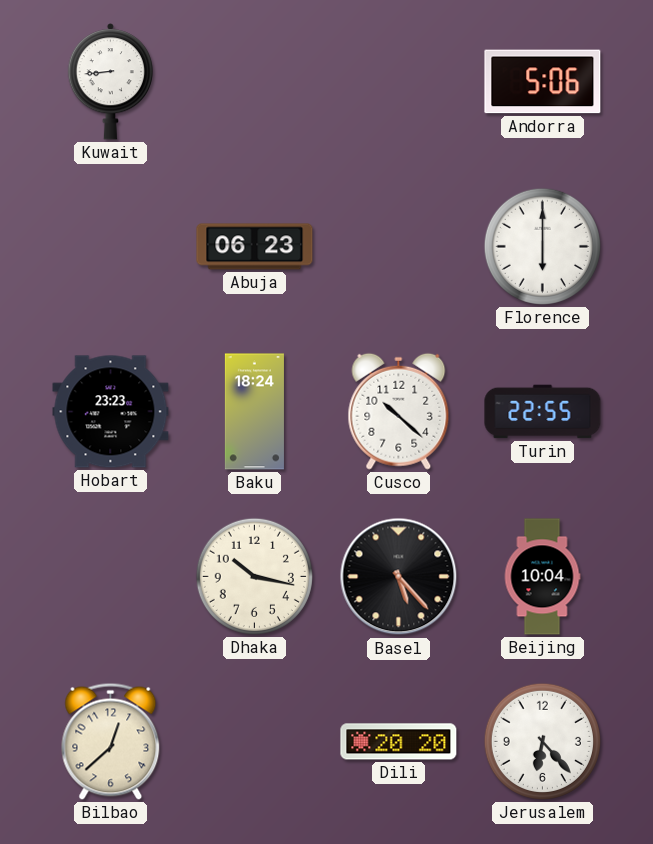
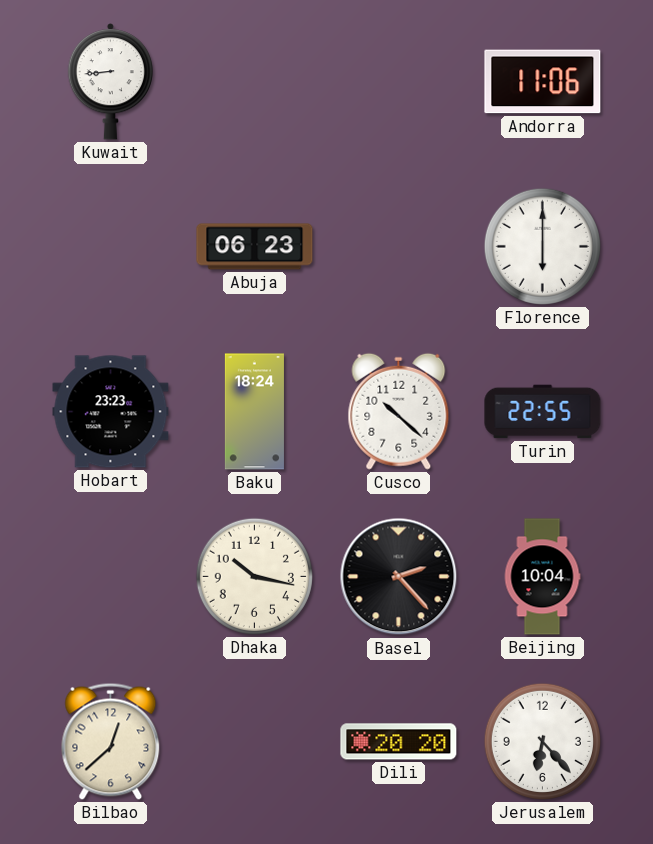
Andorra: 5:06 -> 11:06 (543, 82)
Basel: 5:23 -> 2:23 (399, 577)
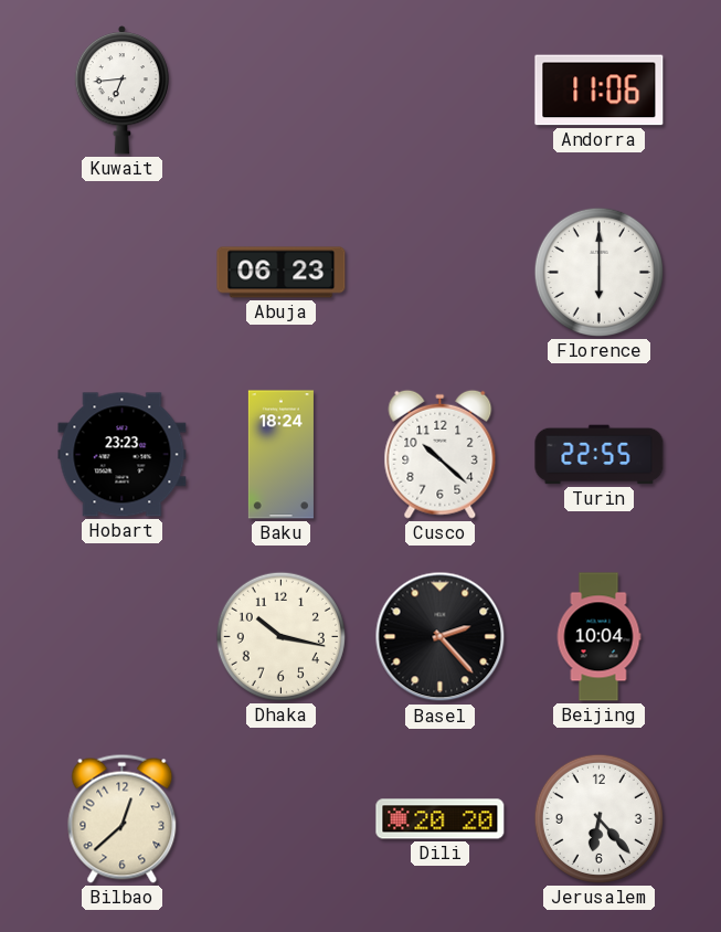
Kuwait: 8:44 -> 6:44 (121, 91)
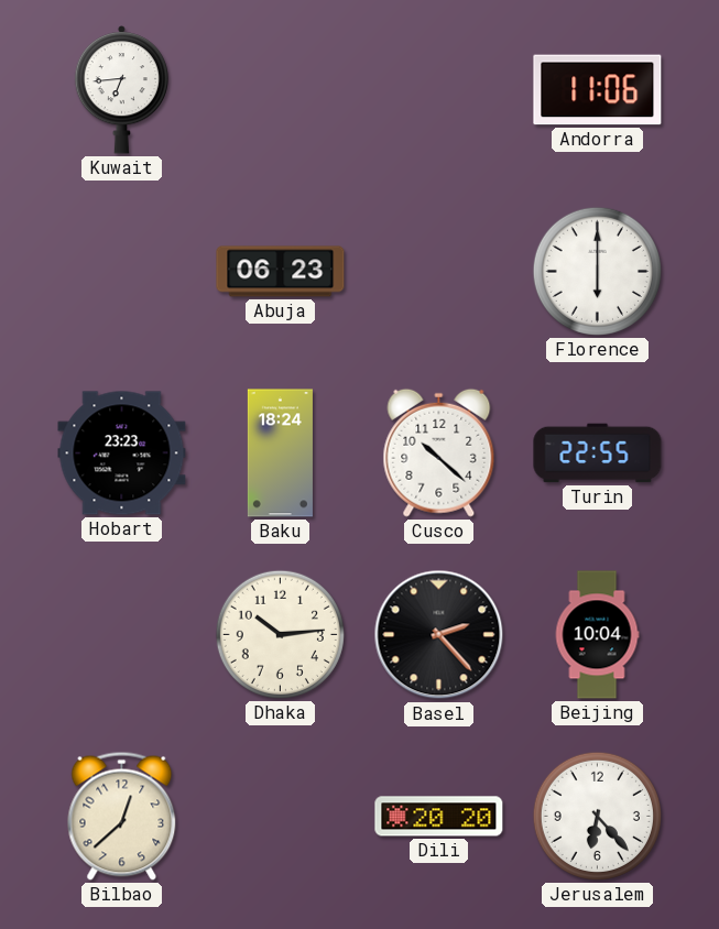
Dhaka: 10:17 -> 10:14 (280, 634)
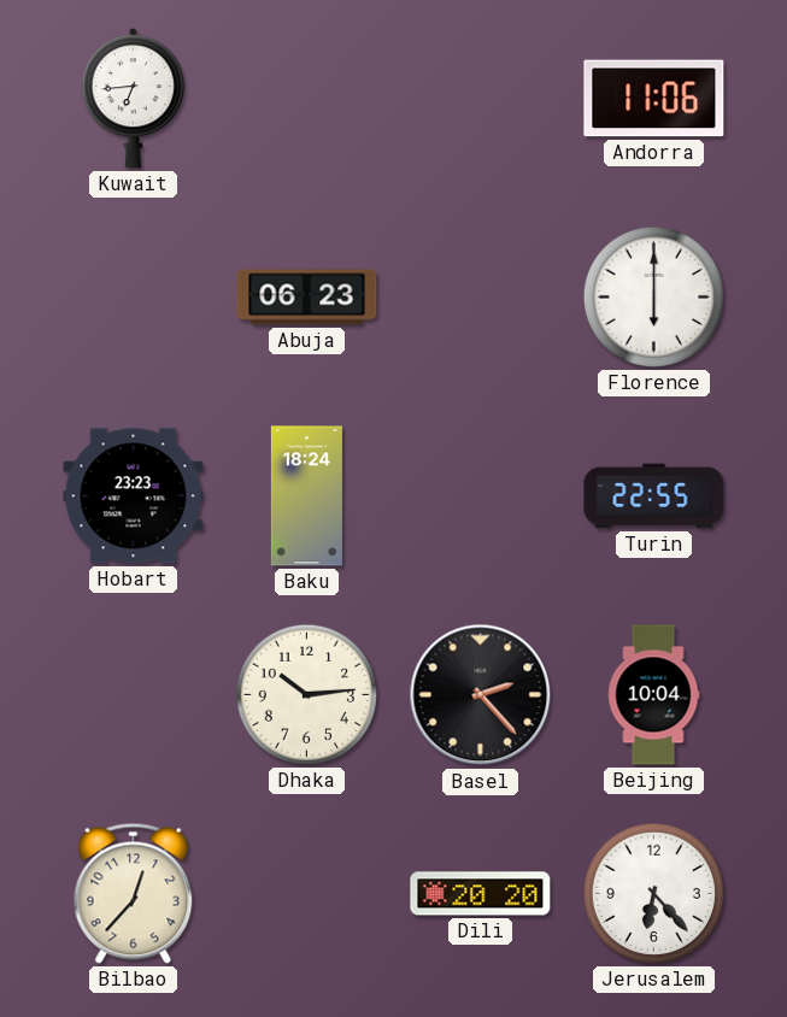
Cusco: 10:22 -> none (439, 452)
Bilbao: 12:38 -> 12:37 (134, 893)
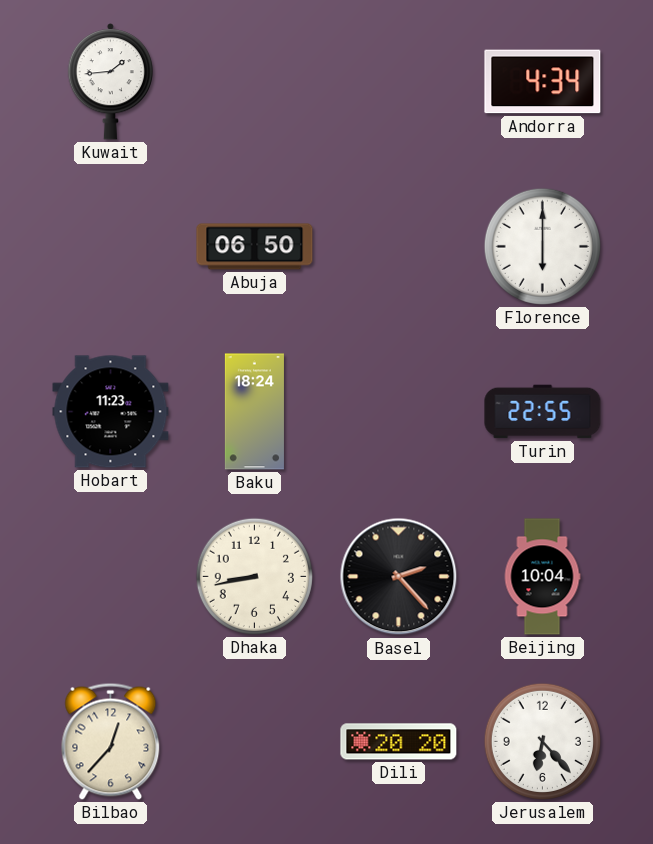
Kuwait: 6:44 -> 1:44 (110, 82)
Andorra: 11:06 -> 4:34 (543, 82)
Abuja: 06:23 -> 06:50 (255, 247)
Hobart: 23:23 -> 11:23 (111, 412)
Dhaka: 10:14 -> 8:43 (254, 576)
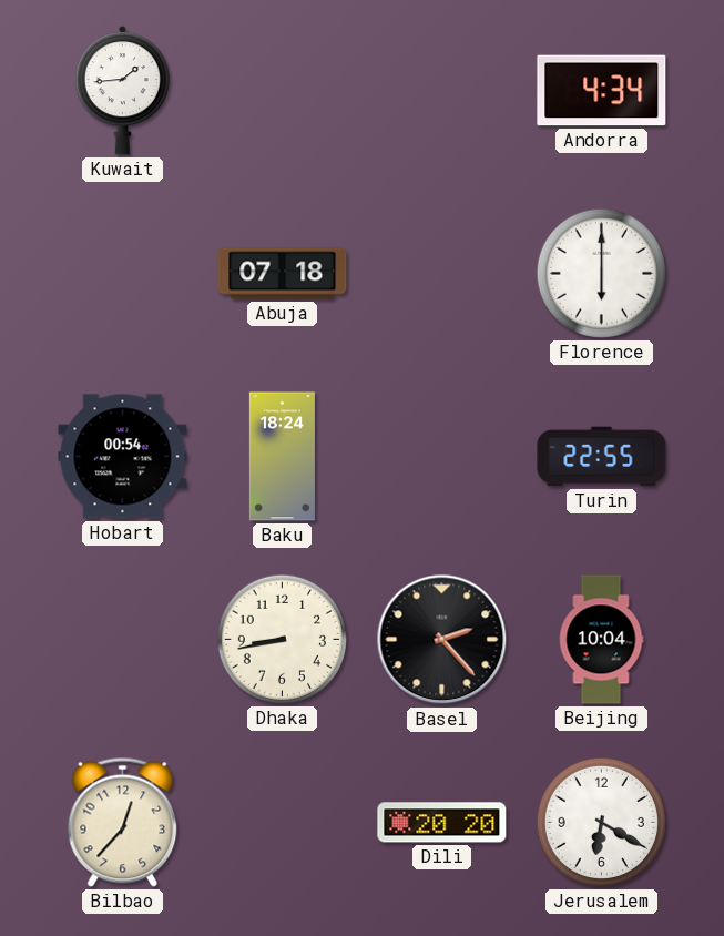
Abuja: 06:50 -> 07:18 (283, 274)
Hobart: 11:23 -> 00:54 (123, 457)
Jerusalem: 6:23 -> 6:20 (601, 822)
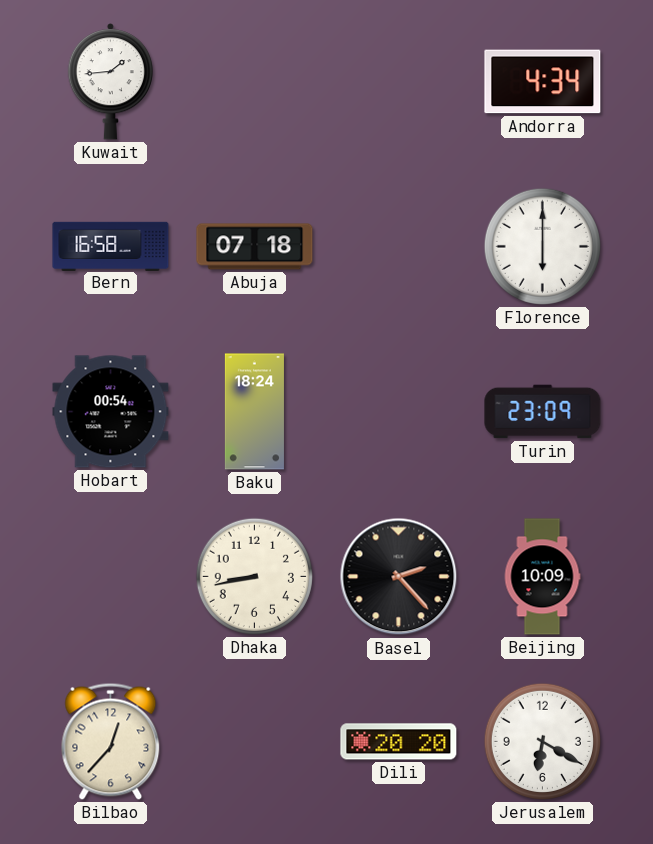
Bern: none -> 16:58 (111, 246)
Turin: 22:55 -> 23:09 (543, 412)
Beijing: 10:04 -> 10:09 (542, 577)
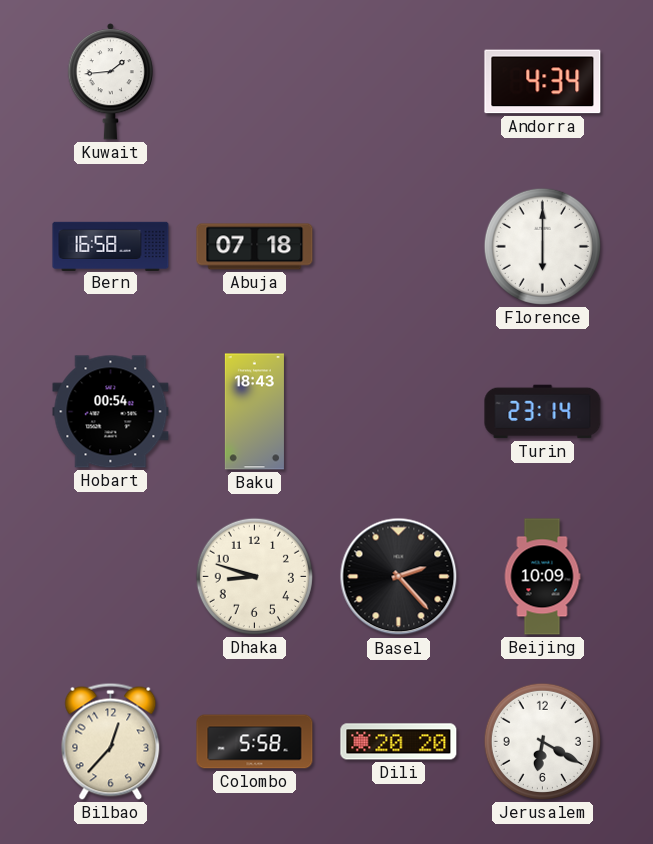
Baku: 18:24 -> 18:43 (254, 412)
Turin: 23:09 -> 23:14 (543, 412)
Dhaka: 8:43 -> 8:48 (254, 576)
Colombo: none -> 5:58 (255, 742)
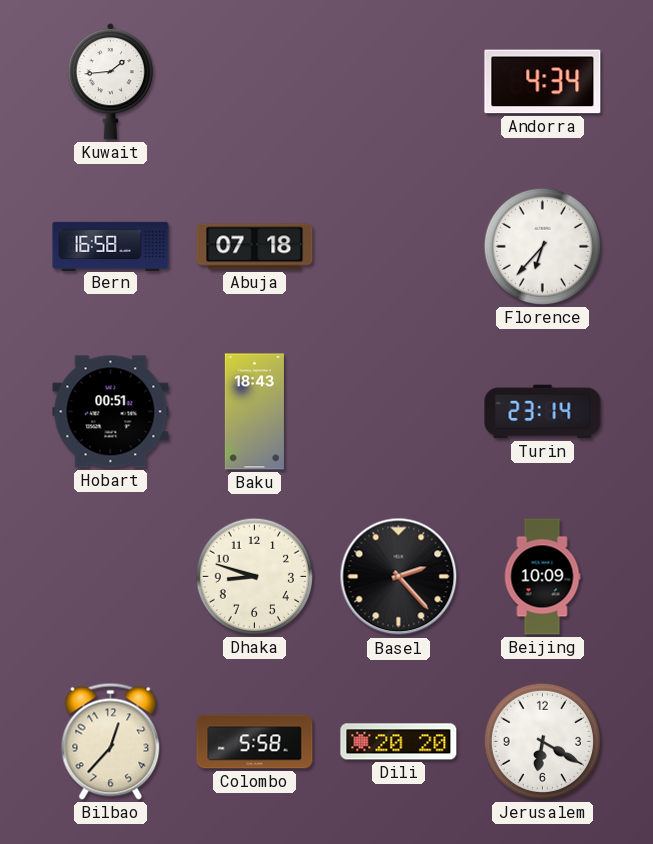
Florence: 6:00 -> 6:37 (542, 246)
Hobart: 00:54 -> 00:51 (111, 412)
